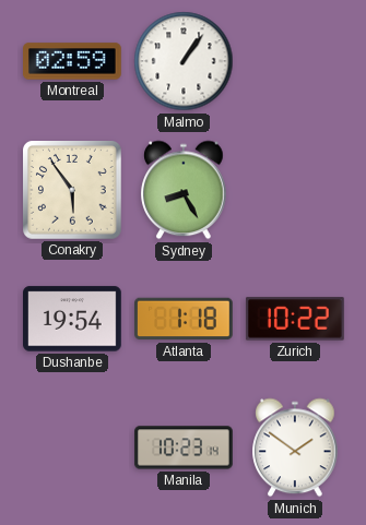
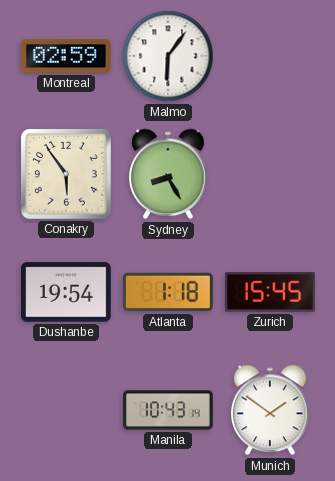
Malmo: 1:06 -> 6:06 (168, 56)
Zurich: 10:22 -> 15:45 (270, 292)
Manila: 10:23 -> 10:43 (168, 410)
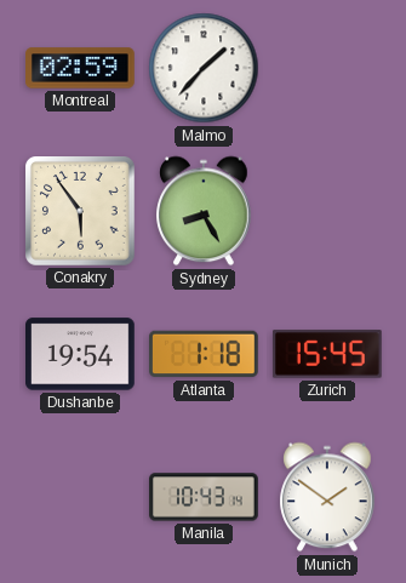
Malmo: 6:06 -> 1:37 (204, 68)
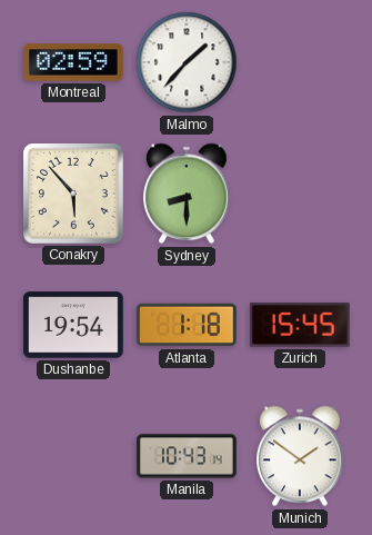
Conakry: 5:54 -> 5:53 (74, 195)
Sydney: 8:25 -> 8:30 (187, 194)
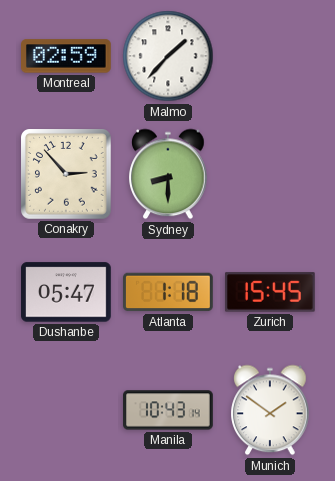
Conakry: 5:53 -> 2:53 (67, 175)
Dushanbe: 19:54 -> 05:47 (67, 292)
